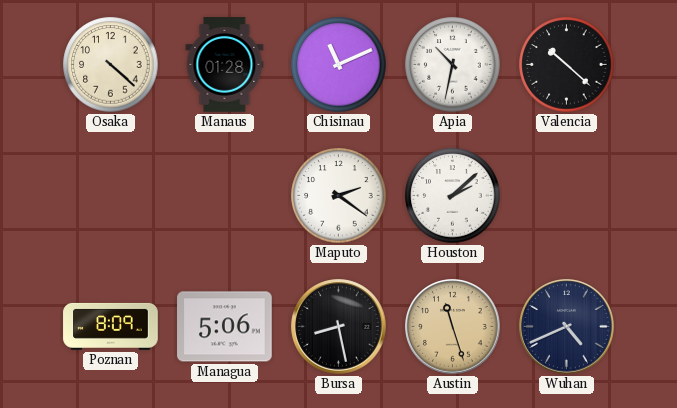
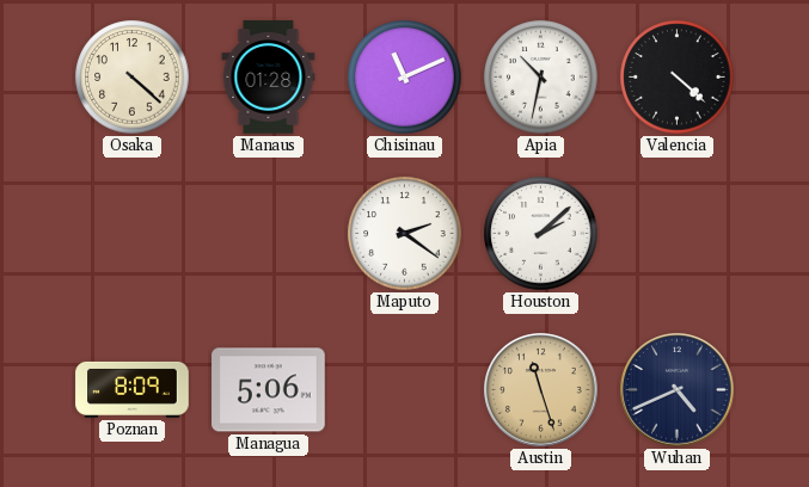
Valencia: 10:22 -> 4:22 (678, 78)
Bursa: 8:28 -> none (339, 327)
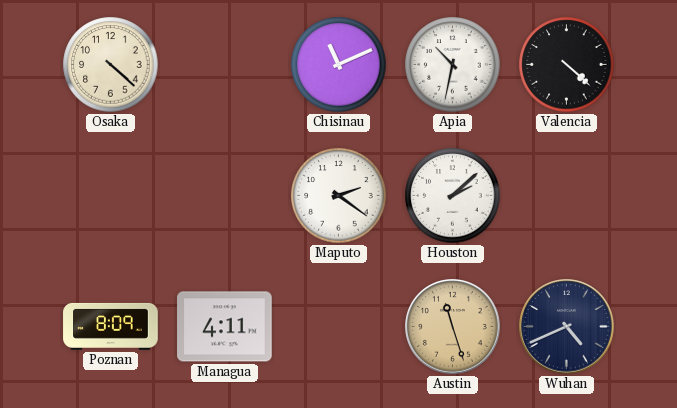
Manaus: 01:28 -> none (269, 78)
Managua: 5:06 -> 4:11 (225, 327)
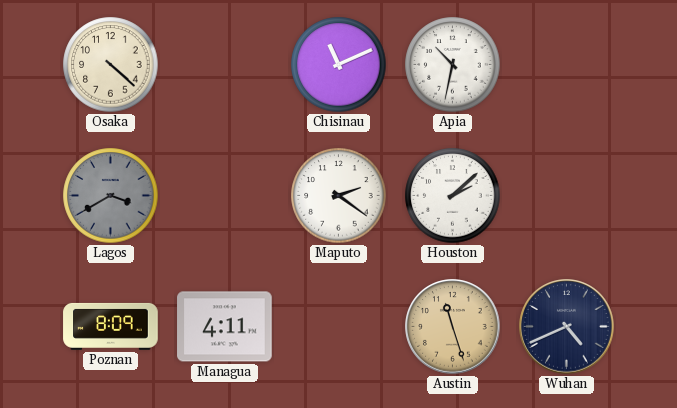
Valencia: 4:22 -> none (567, 65)
Lagos: none -> 3:40 (111, 196)
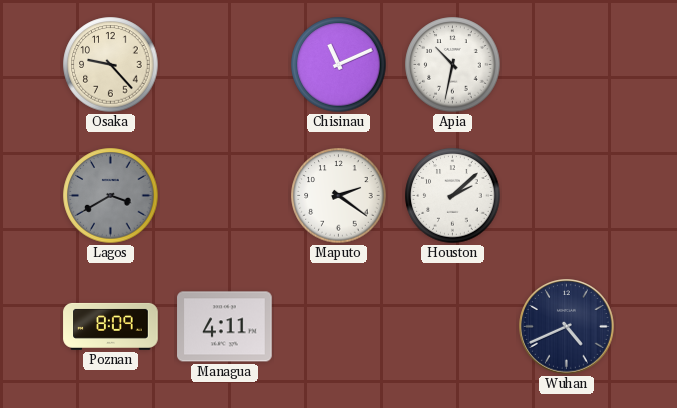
Osaka: 4:22 -> 9:23 (111, 65)
Austin: 11:27 -> none (453, 327)
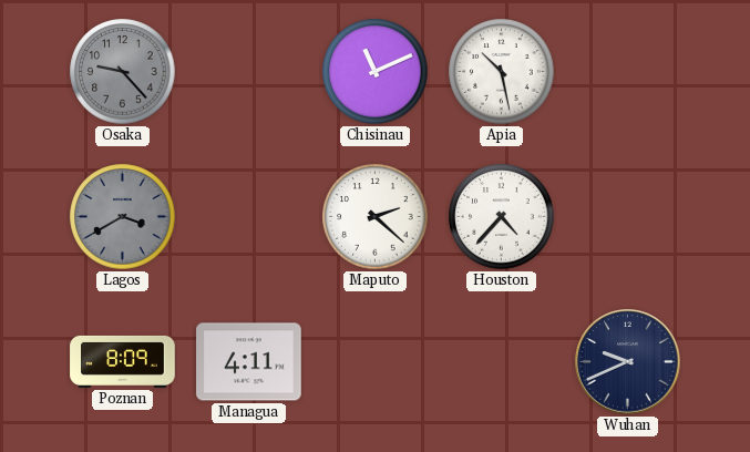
Osaka dial: cream -> grey (123, 72)
Apia: 10:32 -> 10:28 (502, 72)
Maputo: 2:21 -> 2:22 (376, 217)
Houston: 2:08 -> 4:37 (502, 217)
Wuhan: 4:41 -> 9:41 (628, 362)
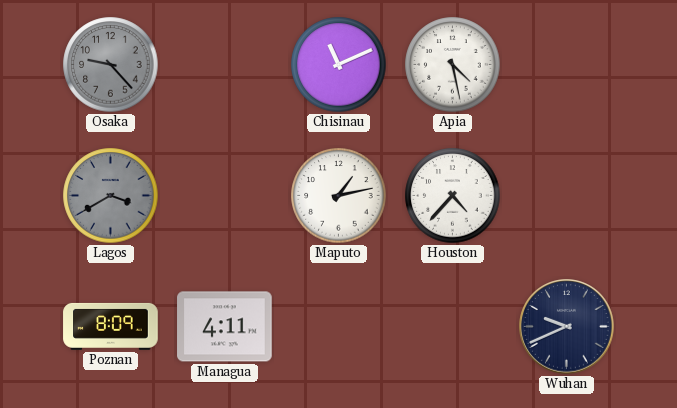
Apia: 10:28 -> 4:28 (453, 65)
Maputo: 2:22 -> 1:13 (339, 196)
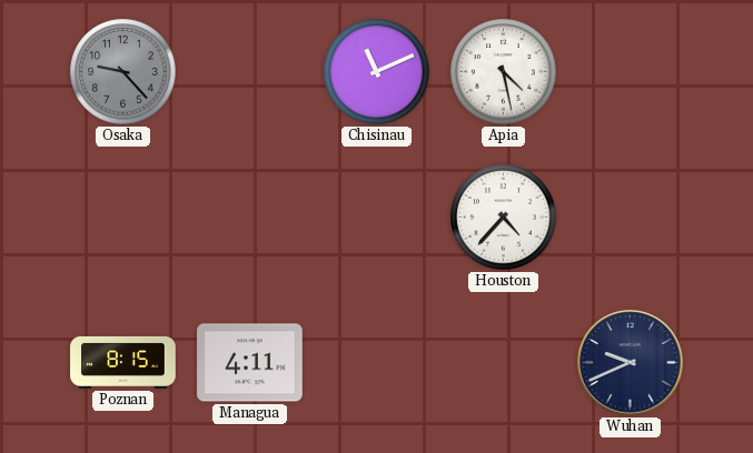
Lagos: 3:40 -> none (111, 196)
Maputo: 1:13 -> none (339, 196)
Poznan: 8:09 -> 8:15 (123, 362)
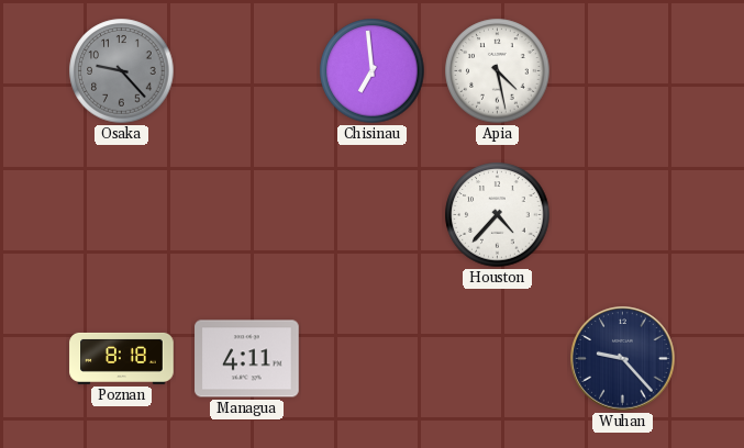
Chisinau: 11:11 -> 6:59 (373, 71)
Poznan: 8:15 -> 8:18 (122, 358)
Wuhan: 9:41 -> 9:23 (623, 359)
